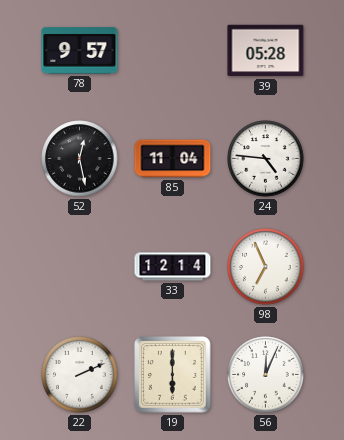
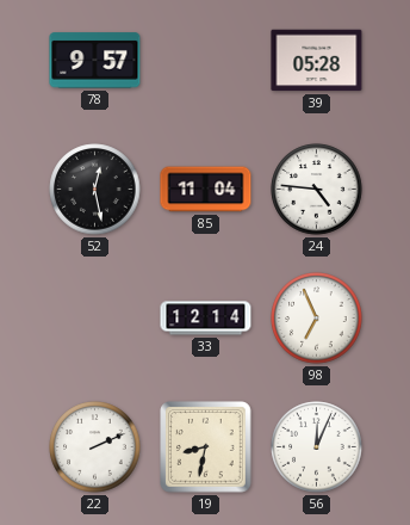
19: 6:00 -> 8:32 (206, 447)
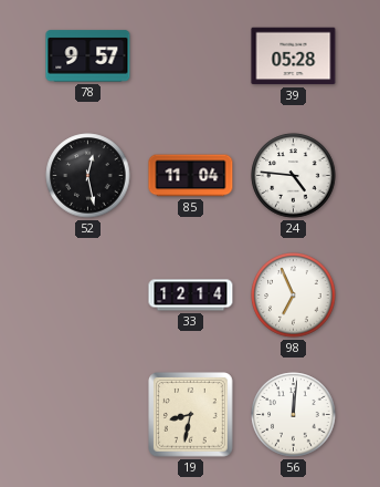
22: 2:11 -> none (95, 447)
56: 12:04 -> 12:01 (294, 415)
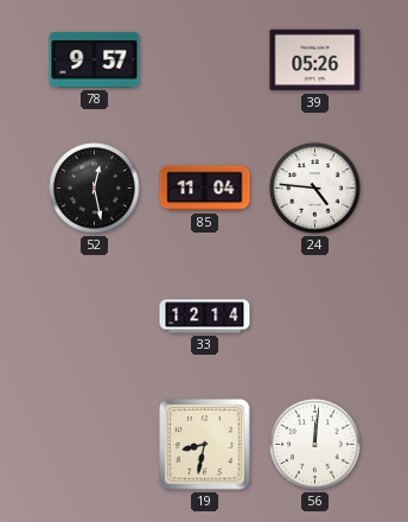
39: 05:28 -> 05:26 (315, 61)
98: 6:56 -> none (294, 296)
